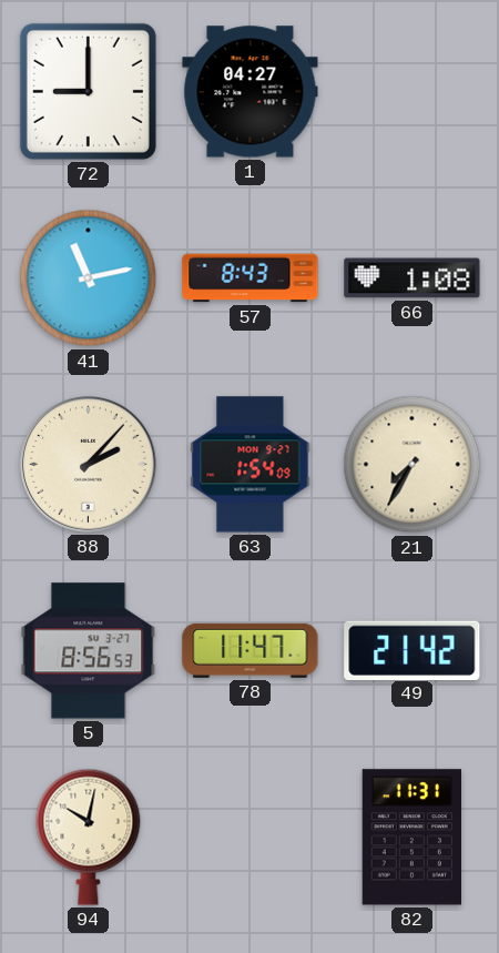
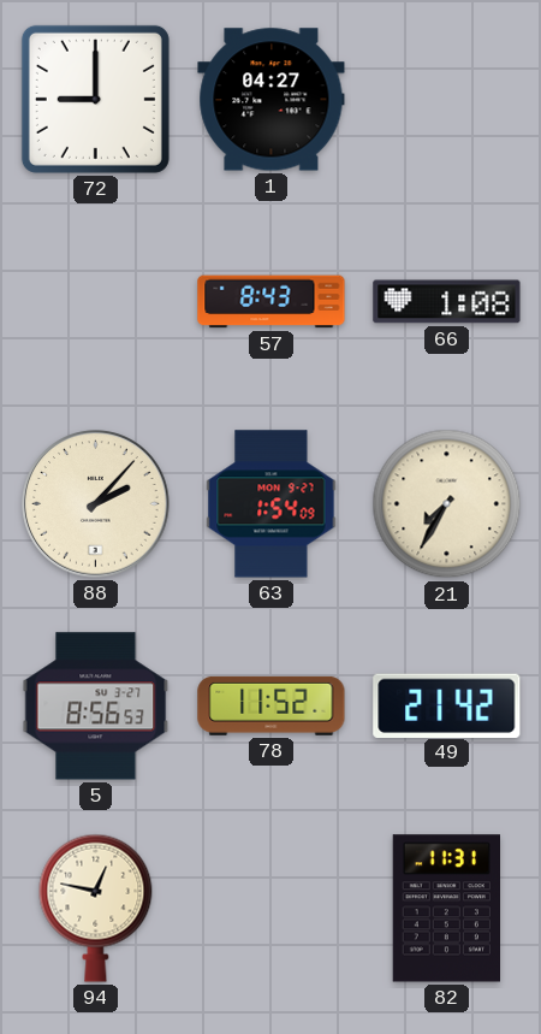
41: 11:13 -> none (89, 278)
78: 11:47 -> 11:52 (272, 705)
94: 10:02 -> 12:47 (96, 908)
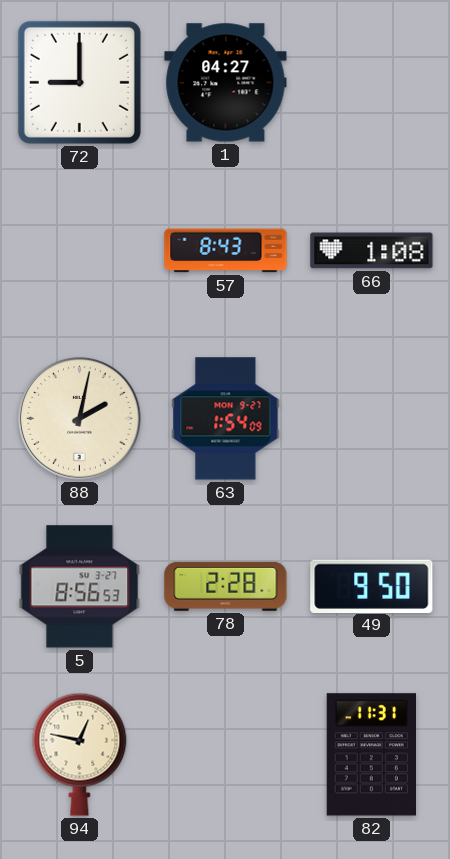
88: 2:07 -> 2:02 (80, 419)
21: 7:35 -> none (447, 504)
78: 11:52 -> 2:28 (226, 586)
49: 21:42 -> 9:50 (372, 586)
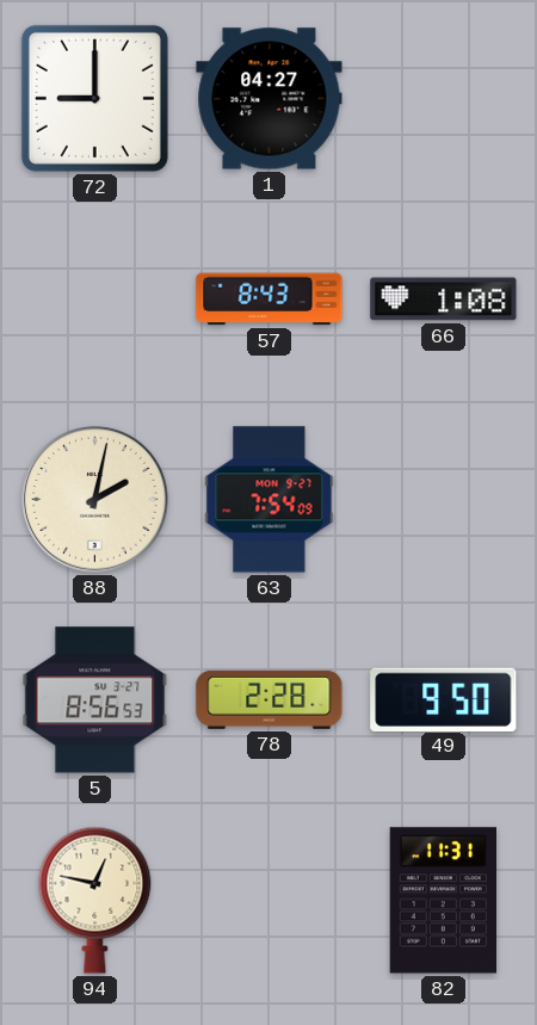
63: 1:54 -> 7:54 (270, 500)
